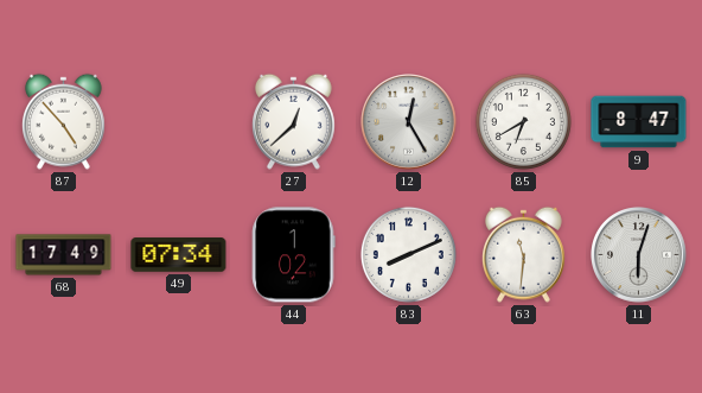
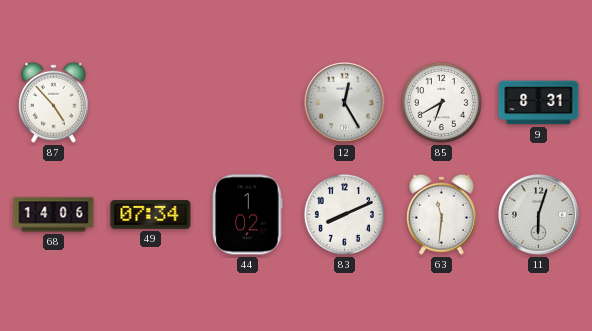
27: 12:38 -> none (293, 121)
9: 8:47 -> 8:31 (539, 103)
68: 17:49 -> 14:06 (54, 215)
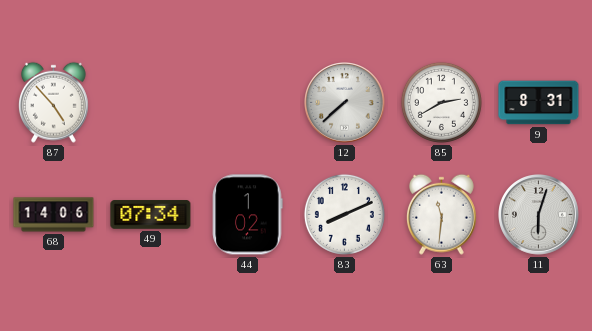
12: 12:25 -> 7:38 (345, 103)
85: 6:40 -> 2:40 (441, 102)
